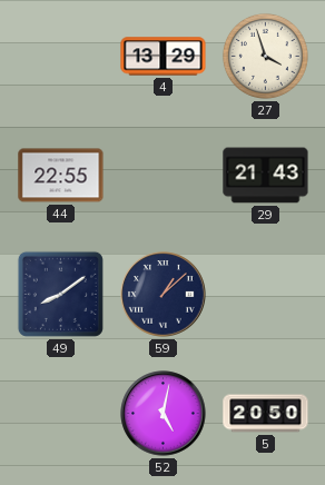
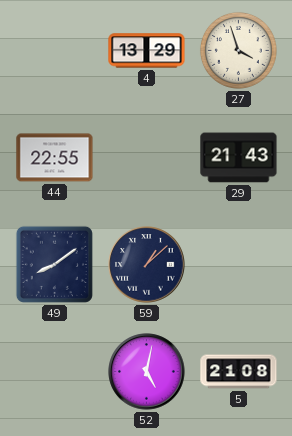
5: 20:50 -> 21:08 (239, 372)
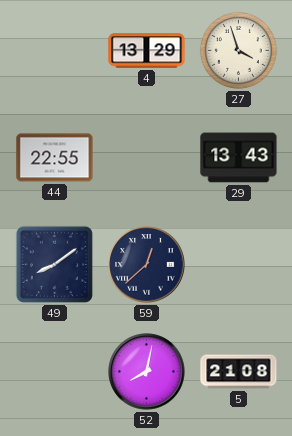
29: 21:43 -> 13:43 (239, 158)
59: 1:08 -> 12:38 (147, 265)
52: 5:02 -> 8:02 (147, 372)
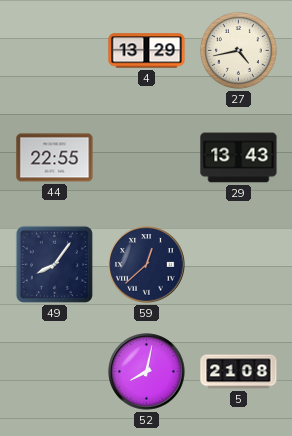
27: 3:57 -> 4:43 (238, 50)
49: 8:09 -> 8:06 (54, 264)
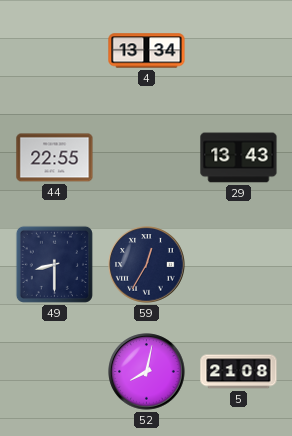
4: 13:29 -> 13:34 (147, 51)
27: 4:43 -> none (238, 50)
49: 8:06 -> 8:30 (54, 264)
59: 12:38 -> 12:35 (147, 265)
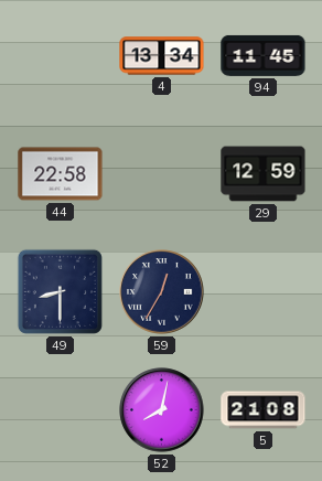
94: none -> 11:45 (264, 55)
44: 22:55 -> 22:58 (61, 174)
29: 13:43 -> 12:59 (264, 174)
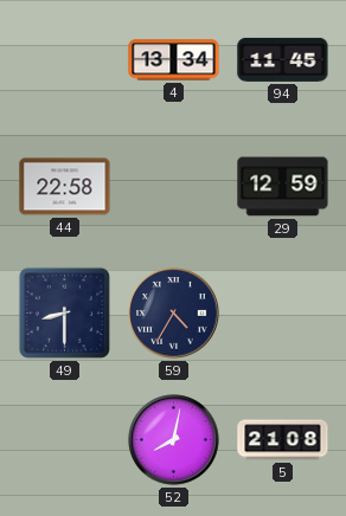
59: 12:35 -> 4:35 (174, 314)
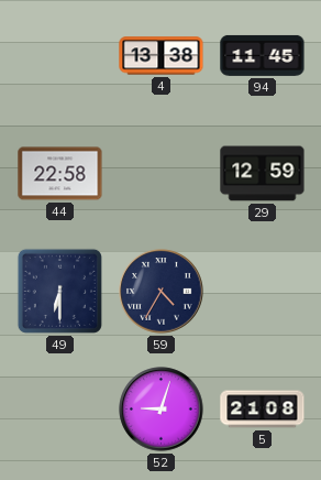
4: 13:34 -> 13:38 (162, 56)
49: 8:30 -> 6:30 (59, 291)
52: 8:02 -> 9:03 (162, 410)
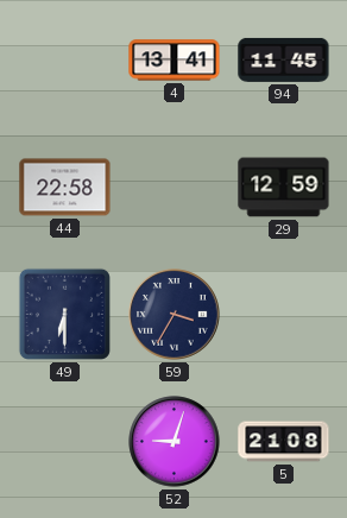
4: 13:38 -> 13:41 (175, 61)
59: 4:35 -> 3:35 (175, 315)
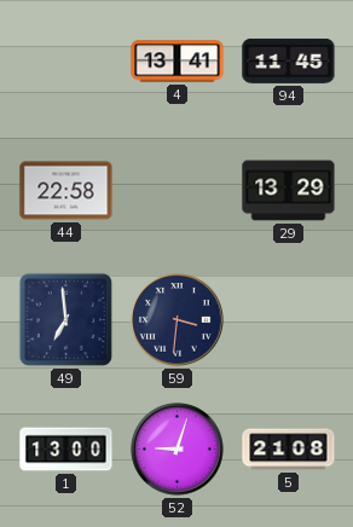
29: 12:59 -> 13:29 (289, 191)
49: 6:30 -> 6:59 (65, 319)
59: 3:35 -> 3:31 (178, 320)
1: none -> 13:00 (66, 450)
